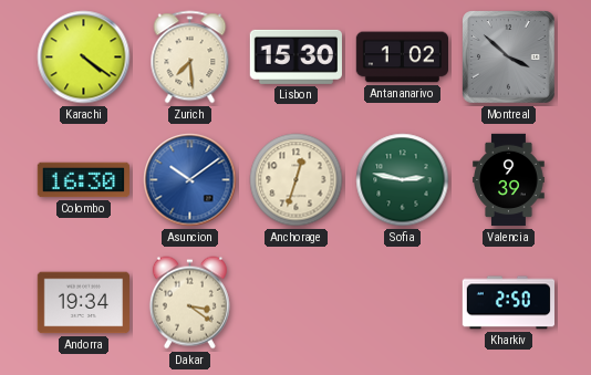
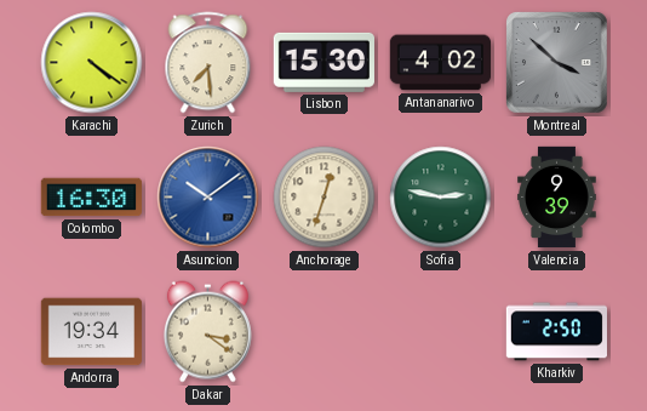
Antananarivo: 1:02 -> 4:02 (440, 63)
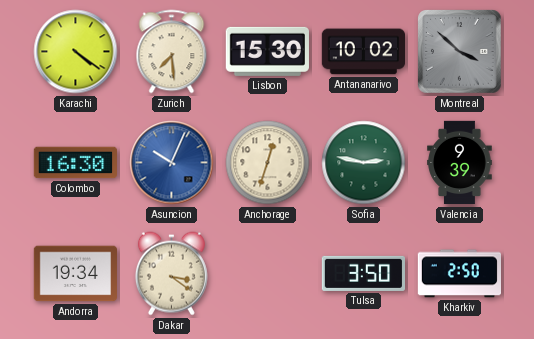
Antananarivo: 4:02 -> 10:02 (363, 52)
Asuncion: 10:09 -> 10:04 (172, 163)
Tulsa: none -> 3:50 (363, 273)
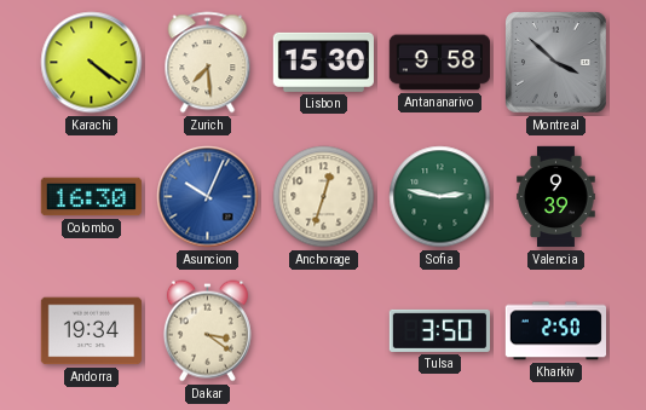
Antananarivo: 10:02 -> 9:58 (439, 63)
